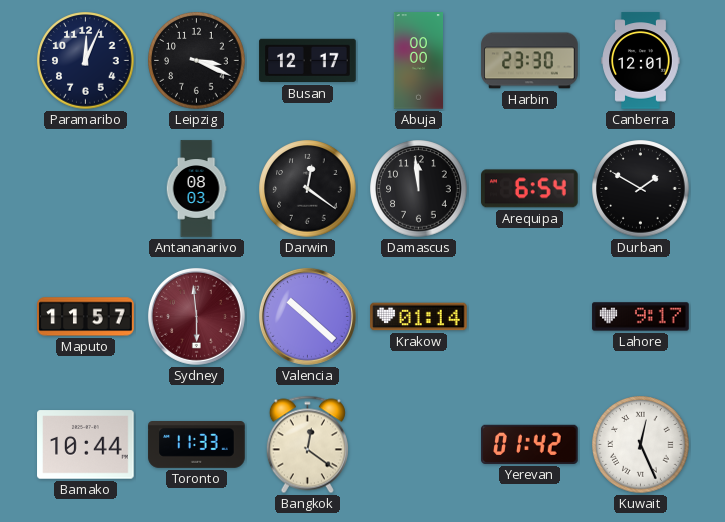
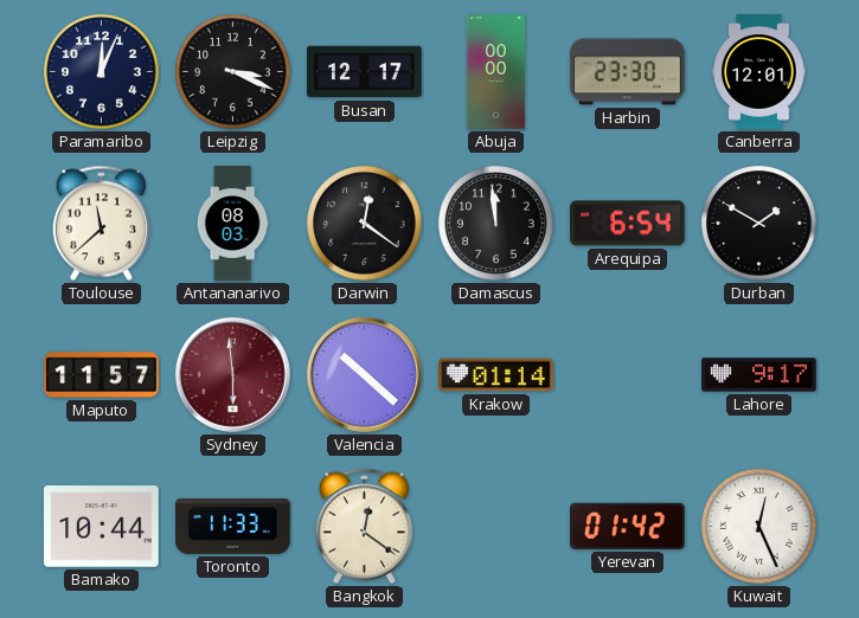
Toulouse: none -> 11:38 (101, 224)
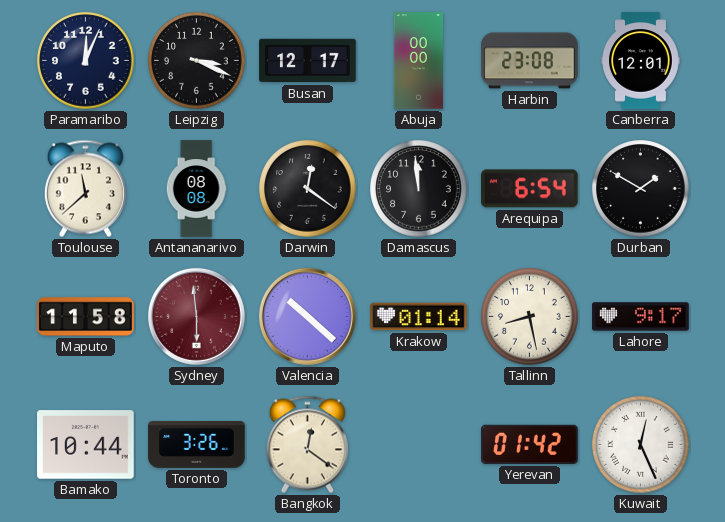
Harbin: 23:30 -> 23:08 (530, 61)
Antananarivo: 08:03 -> 08:08 (196, 189)
Maputo: 11:57 -> 11:58 (86, 317)
Tallinn: none -> 8:28 (530, 317)
Toronto: 11:33 -> 3:26 (197, 445)
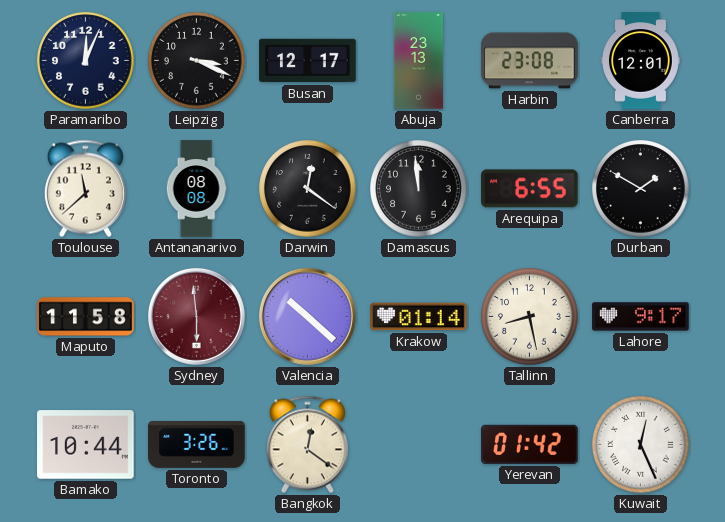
Abuja: 00:00 -> 23:13 (418, 61)
Arequipa: 6:54 -> 6:55 (530, 189)
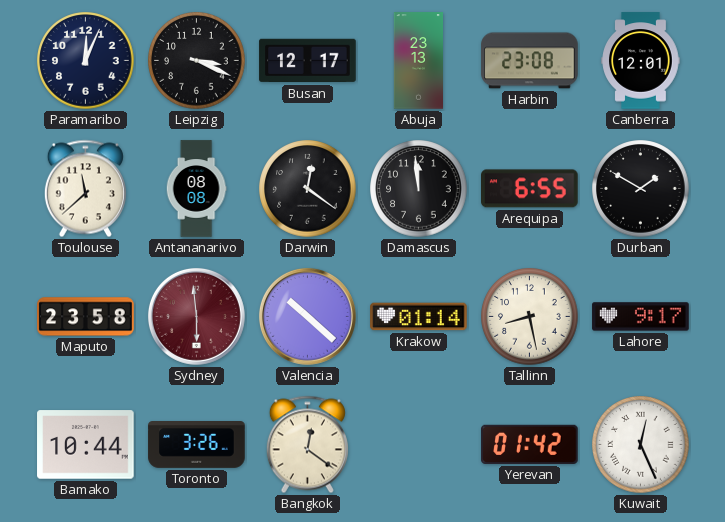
Maputo: 11:58 -> 23:58 (86, 317)
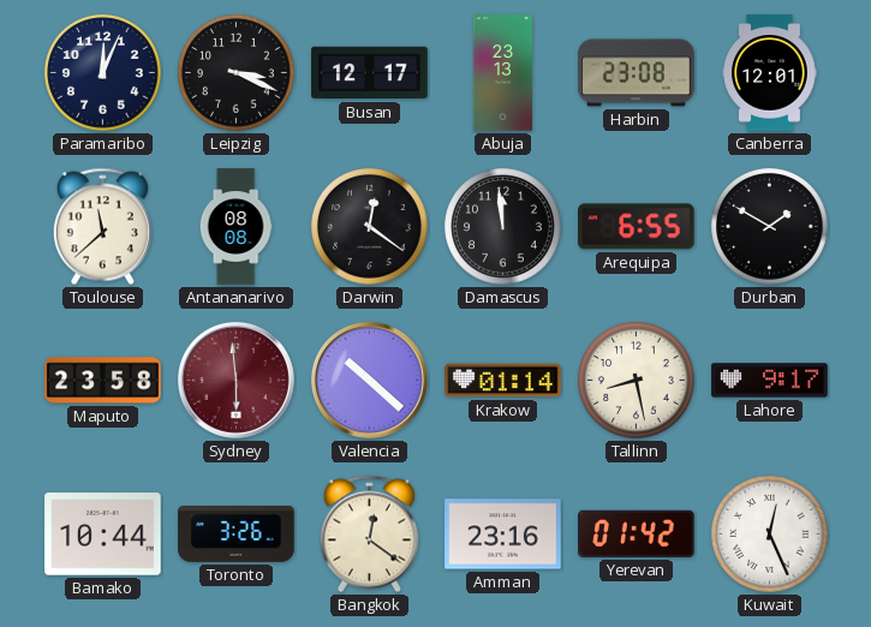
Amman: none -> 23:16 (503, 535)
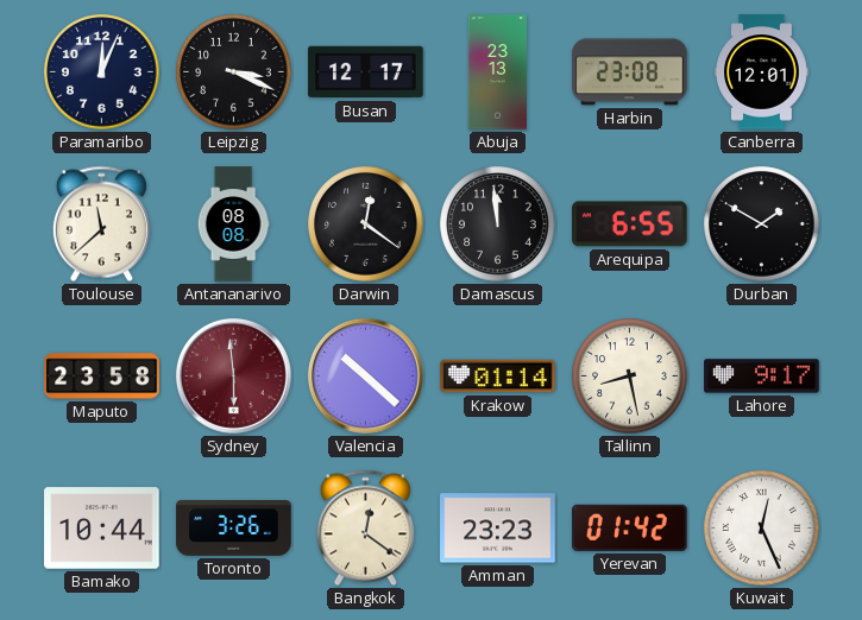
Amman: 23:16 -> 23:23 (498, 529)
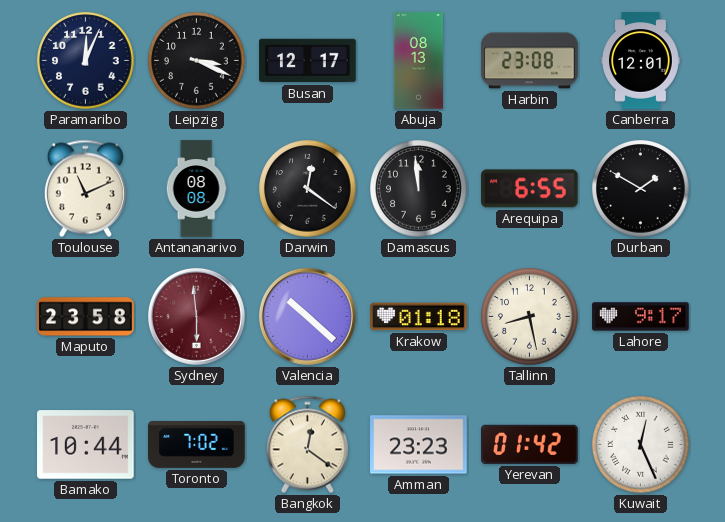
Abuja: 23:13 -> 08:13 (418, 61)
Toulouse: 11:38 -> 11:11 (85, 189)
Krakow: 01:14 -> 01:18 (419, 317)
Toronto: 3:26 -> 7:02 (197, 445)
